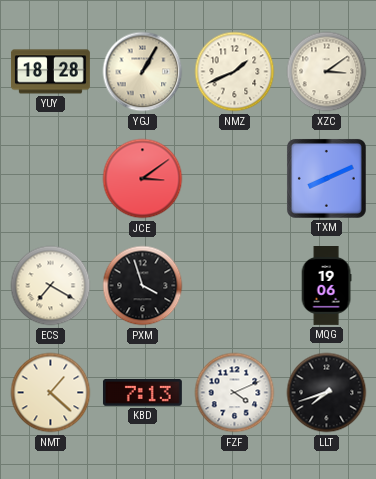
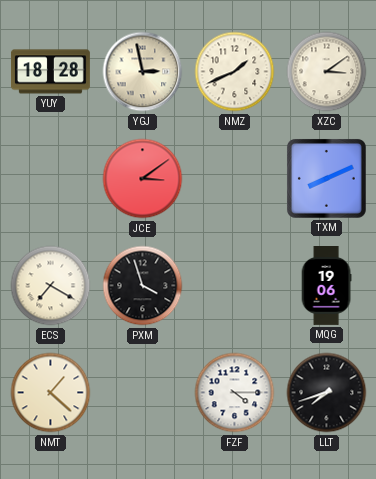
YGJ: 1:05 -> 2:58 (143, 72)
KBD: 7:13 -> none (142, 393)
FZF: 4:11 -> 4:15 (235, 393)
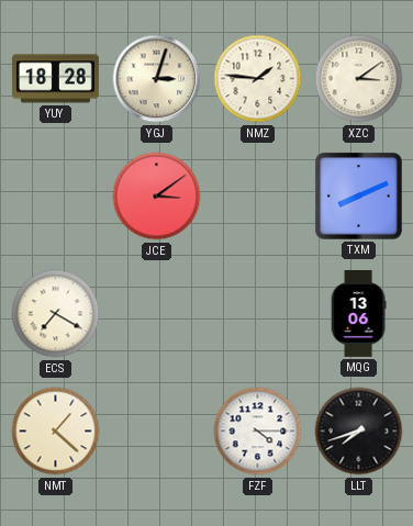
YGJ: 2:58 -> 3:03 (157, 79)
NMZ: 1:41 -> 1:46 (258, 79)
PXM: 3:57 -> none (143, 286)
MQG: 19:06 -> 13:06 (358, 314)
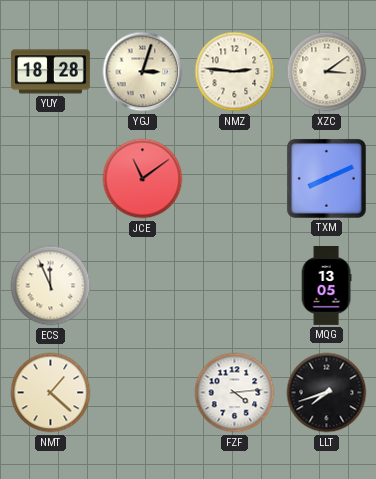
NMZ: 1:46 -> 2:46 (235, 72)
JCE: 3:09 -> 11:09 (143, 179)
ECS: 7:20 -> 11:56 (51, 286)
MQG: 13:06 -> 13:05 (326, 286)
FZF: 4:15 -> 4:14 (235, 393)
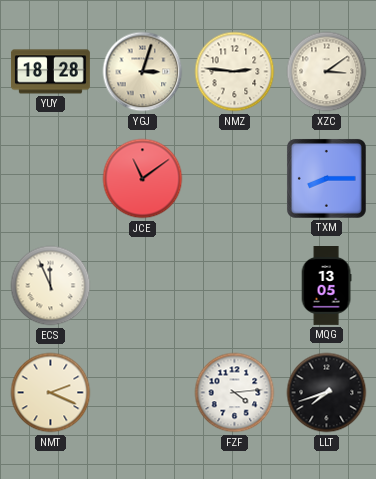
TXM: 8:11 -> 8:15 (326, 178)
NMT: 1:22 -> 2:19 (51, 393)
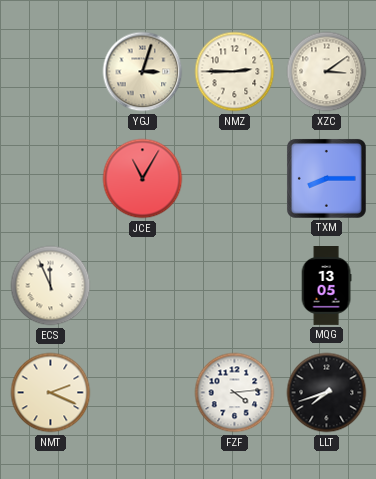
YUY: 18:28 -> none (51, 72)
NMZ: 2:46 -> 2:45 (235, 72)
JCE: 11:09 -> 11:05 (143, 179)
